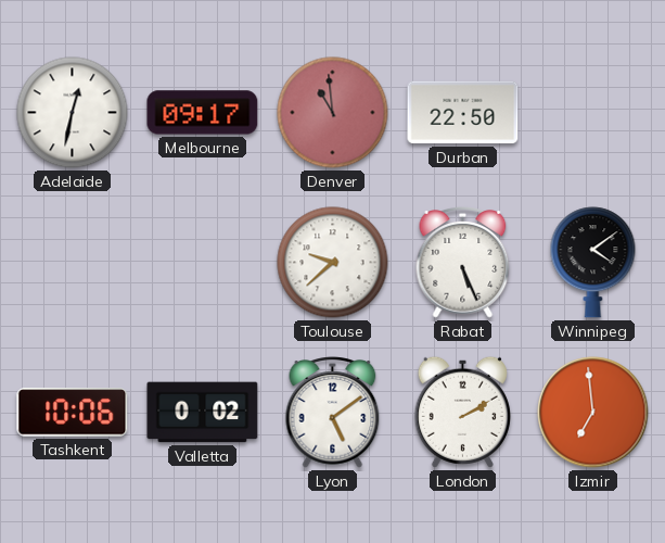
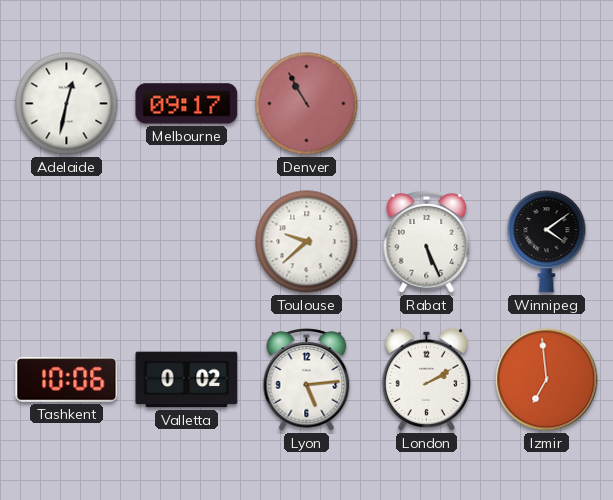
Denver: 10:59 -> 10:55 (307, 104)
Durban: 22:50 -> none (463, 113)
Lyon: 5:09 -> 5:14 (307, 380)
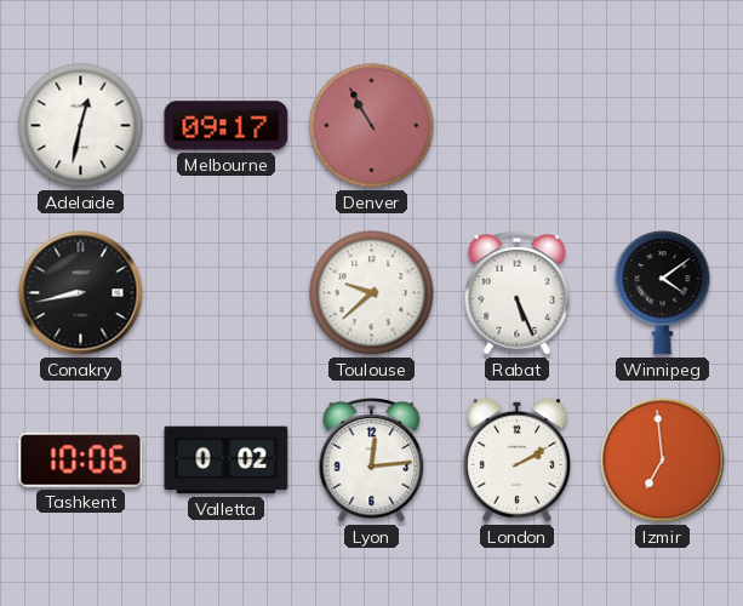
Conakry: none -> 8:43 (81, 293)
Lyon: 5:14 -> 12:14 (372, 461)
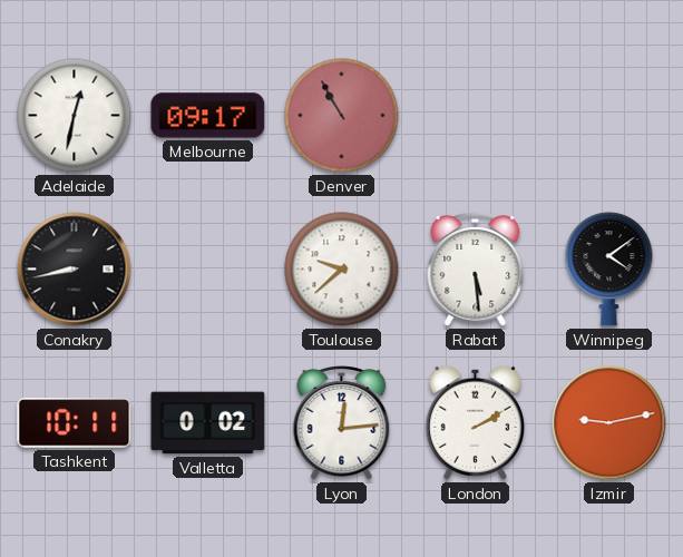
Rabat: 5:26 -> 5:29 (476, 270)
Tashkent: 10:06 -> 10:11 (75, 423)
Izmir: 6:59 -> 9:13 (609, 423)
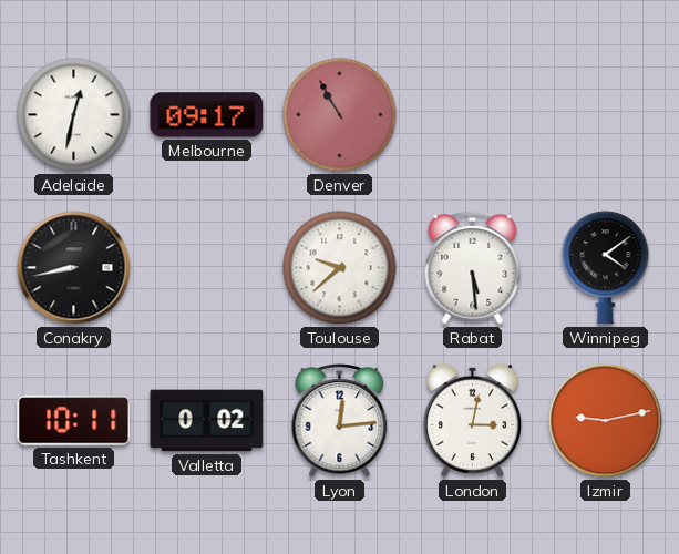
London: 2:10 -> 3:02 (472, 420)
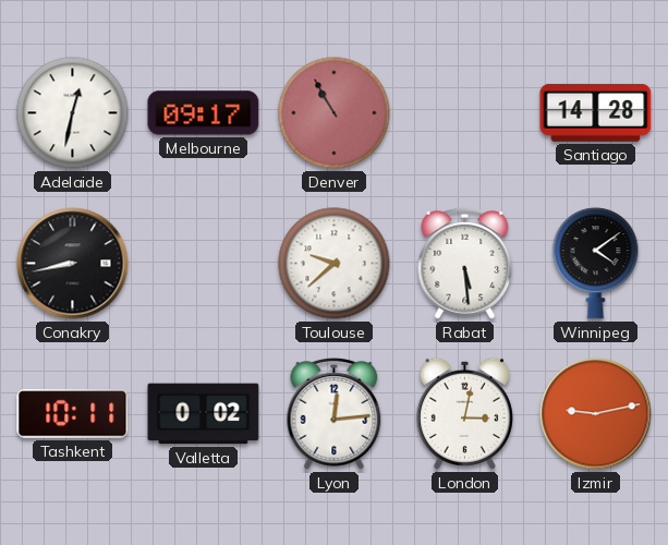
Santiago: none -> 14:28 (596, 112)
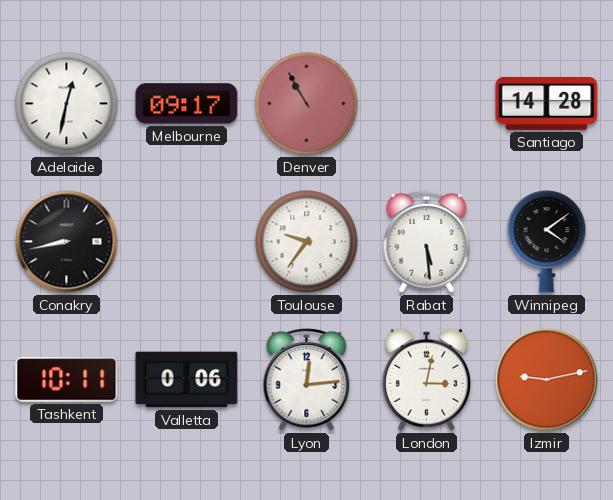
Toulouse: 9:38 -> 9:36 (307, 242)
Valletta: 0:02 -> 0:06 (187, 380)
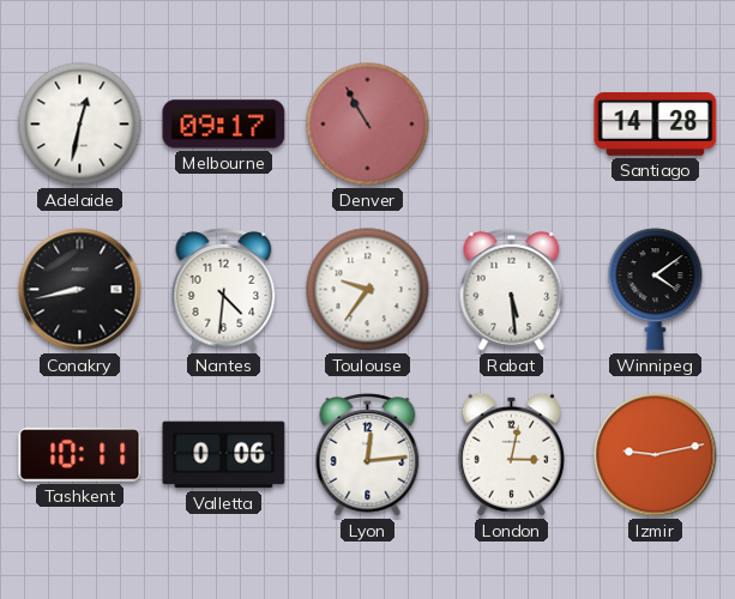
Nantes: none -> 4:31 (224, 290)
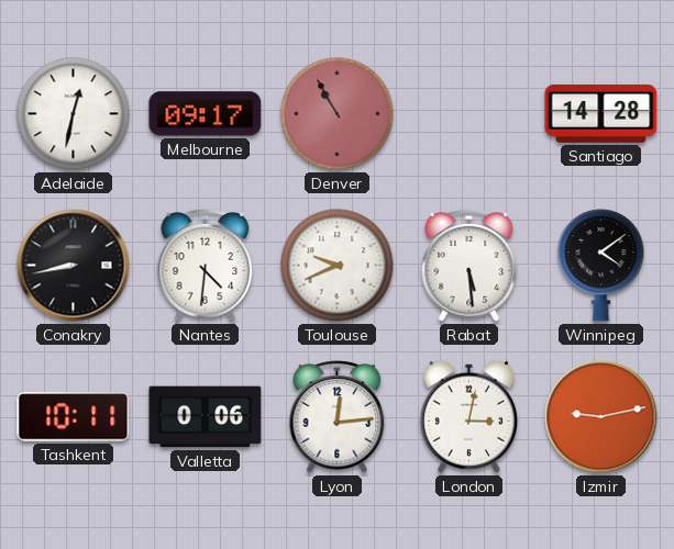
Toulouse: 9:36 -> 9:41 (338, 266)
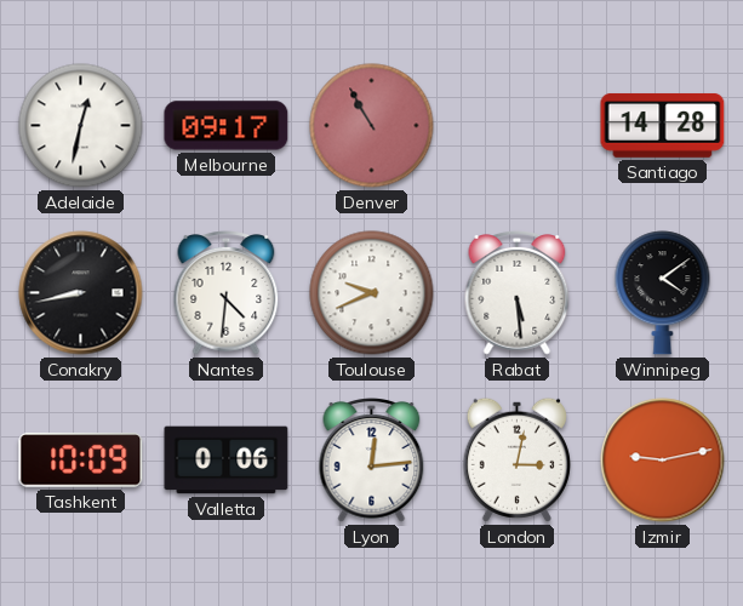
Tashkent: 10:11 -> 10:09 (81, 461)
